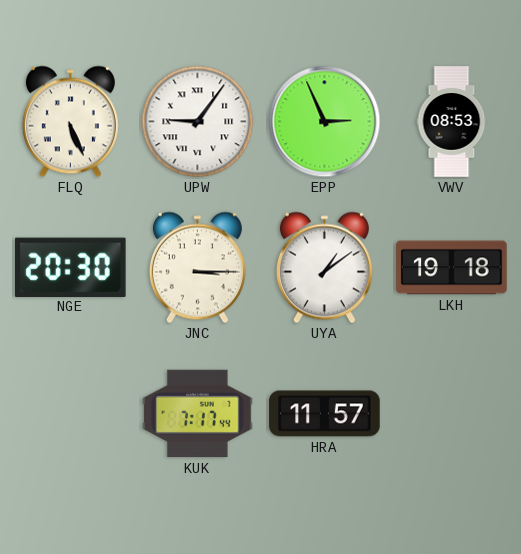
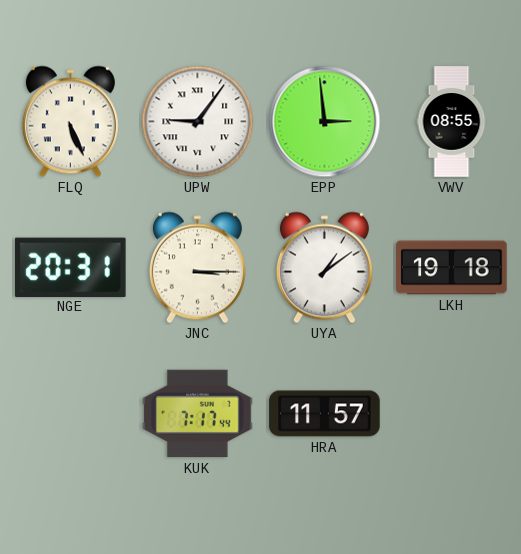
EPP: 2:56 -> 2:59 (325, 122)
VWV: 08:53 -> 08:55 (452, 122)
NGE: 20:30 -> 20:31 (71, 267)
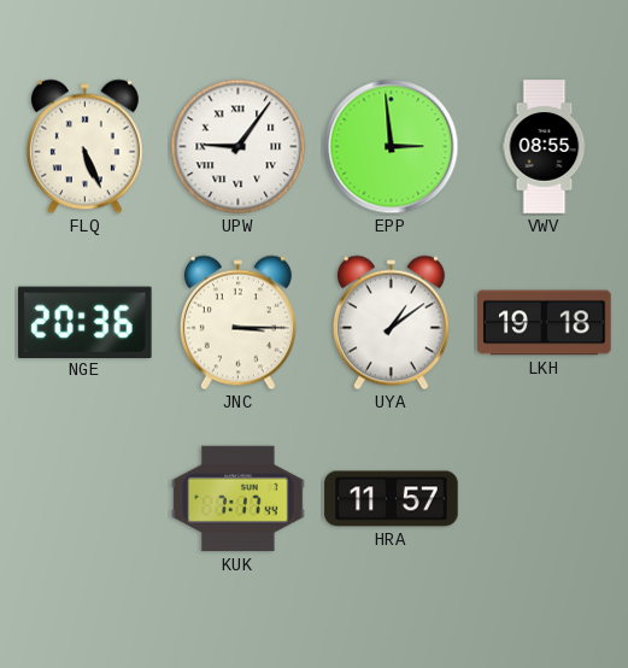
NGE: 20:31 -> 20:36 (86, 322)
